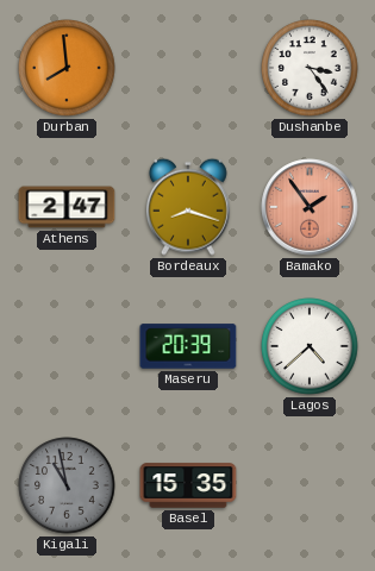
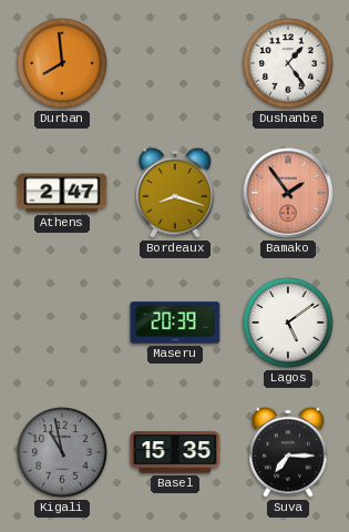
Dushanbe: 3:24 -> 1:24 (288, 63)
Lagos: 4:38 -> 5:09 (288, 323)
Suva: none -> 7:15 (289, 452)
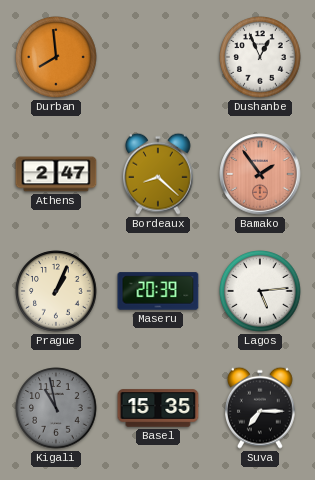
Dushanbe: 1:24 -> 12:56 (260, 57)
Bordeaux: 8:18 -> 8:22 (159, 174)
Prague: none -> 1:04 (56, 291)
Lagos: 5:09 -> 5:14 (260, 291)
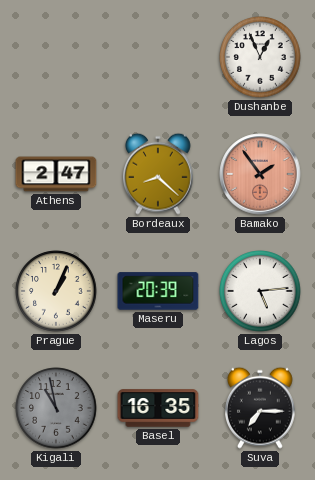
Durban: 7:59 -> none (56, 57)
Basel: 15:35 -> 16:35 (158, 408)
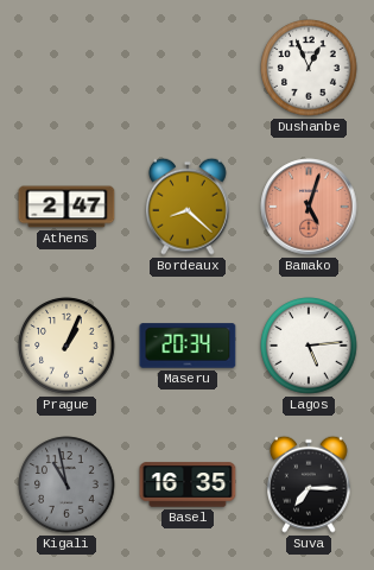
Bamako: 1:54 -> 5:03 (309, 207)
Maseru: 20:39 -> 20:34 (188, 346)
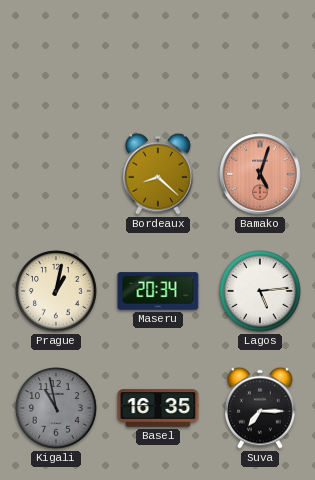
Dushanbe: 12:56 -> none (309, 68)
Athens: 2:47 -> none (66, 207)
Prague: 1:04 -> 1:02 (56, 291)
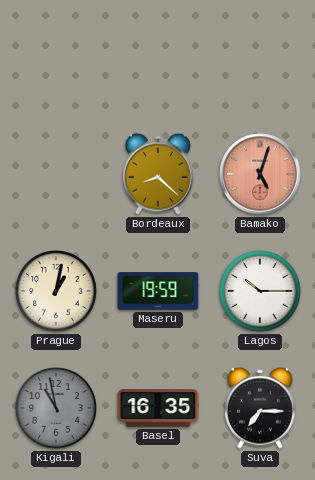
Maseru: 20:34 -> 19:59 (158, 291)
Lagos: 5:14 -> 10:15 (260, 291)
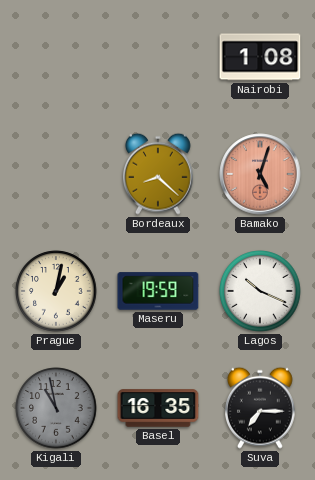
Nairobi: none -> 1:08 (260, 57)
Lagos: 10:15 -> 10:19 (260, 291)
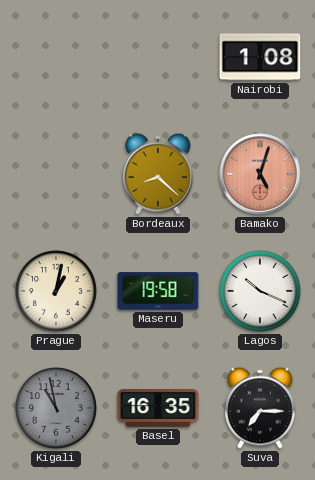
Maseru: 19:59 -> 19:58 (158, 291)
